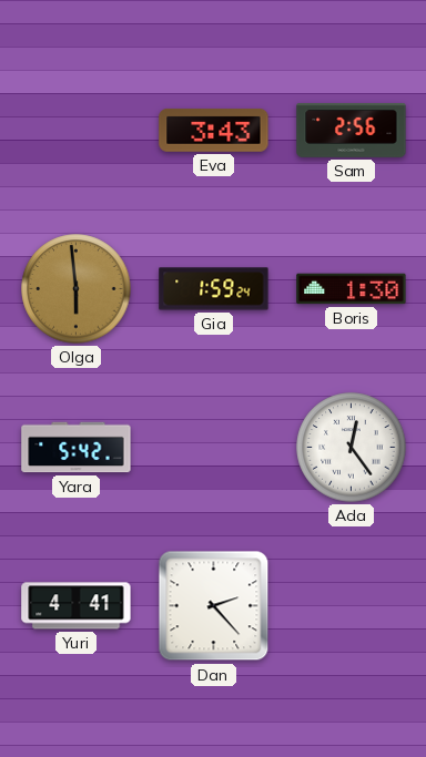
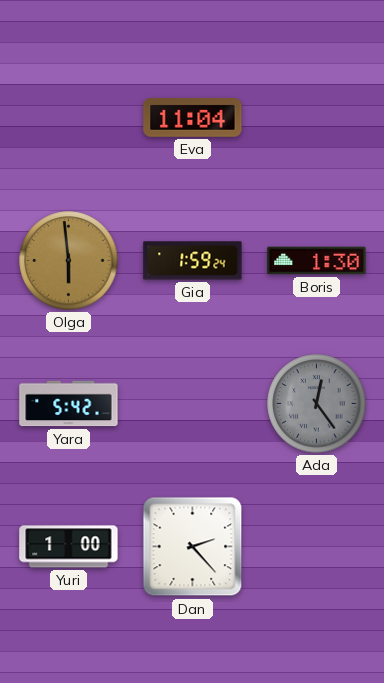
Eva: 3:43 -> 11:04 (193, 118)
Sam: 2:56 -> none (352, 130)
Ada dial: white -> grey (317, 404)
Yuri: 4:41 -> 1:00 (69, 547)
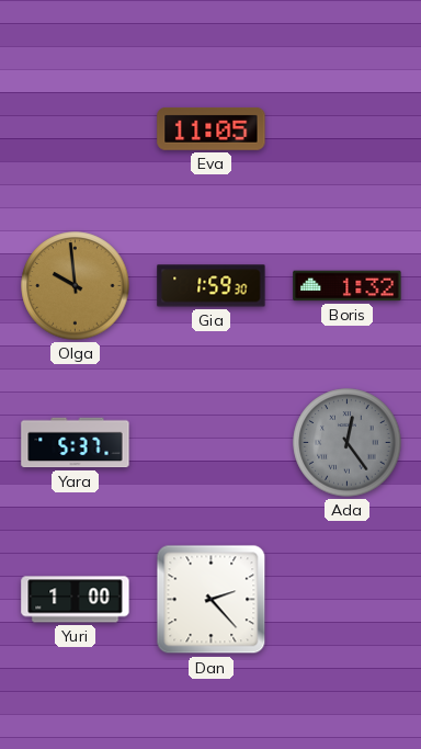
Eva: 11:04 -> 11:05 (212, 129)
Olga: 5:59 -> 9:59 (76, 286)
Gia: 1:59:24 -> 1:59:30 (212, 286)
Boris: 1:30 -> 1:32 (348, 286)
Yara: 5:42 -> 5:37 (76, 443)
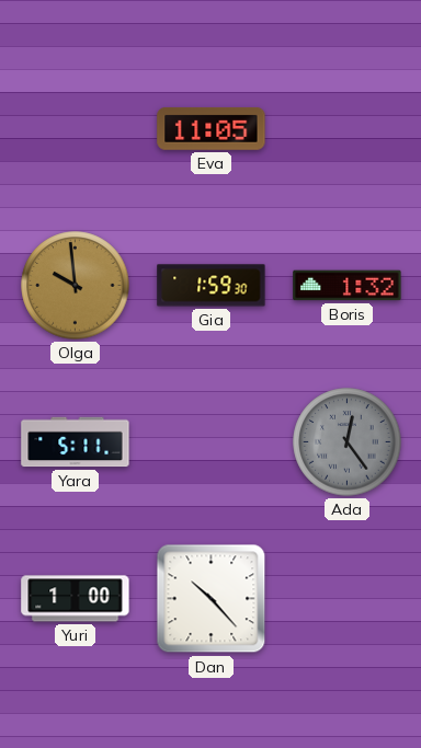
Yara: 5:37 -> 5:11 (76, 442)
Dan: 2:23 -> 10:23 (212, 599)
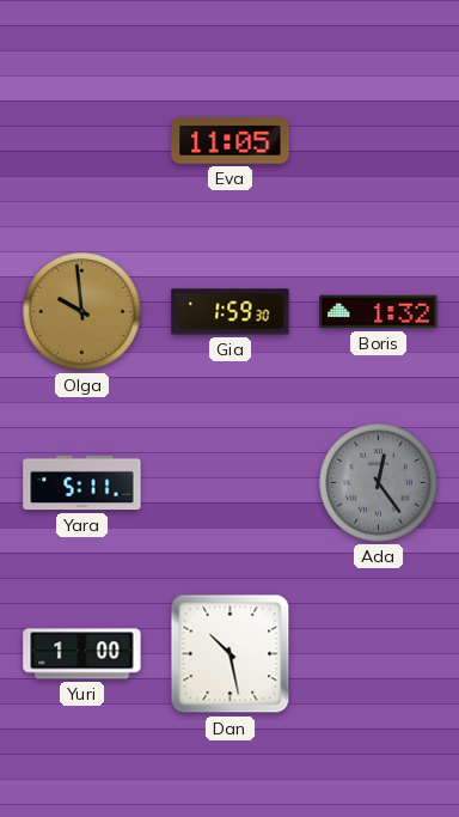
Dan: 10:23 -> 10:28 (231, 654)
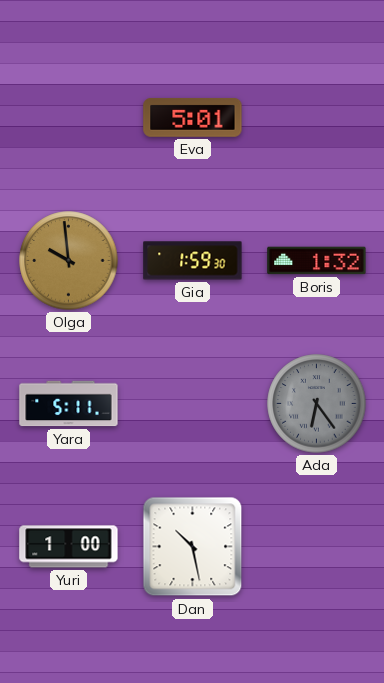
Eva: 11:05 -> 5:01 (193, 118)
Ada: 12:24 -> 6:24 (317, 404)
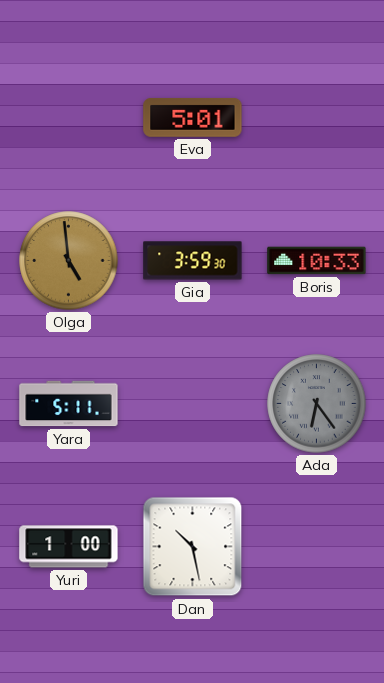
Olga: 9:59 -> 4:59 (69, 261)
Gia: 1:59 -> 3:59 (193, 261)
Boris: 1:32 -> 10:33 (317, 261)
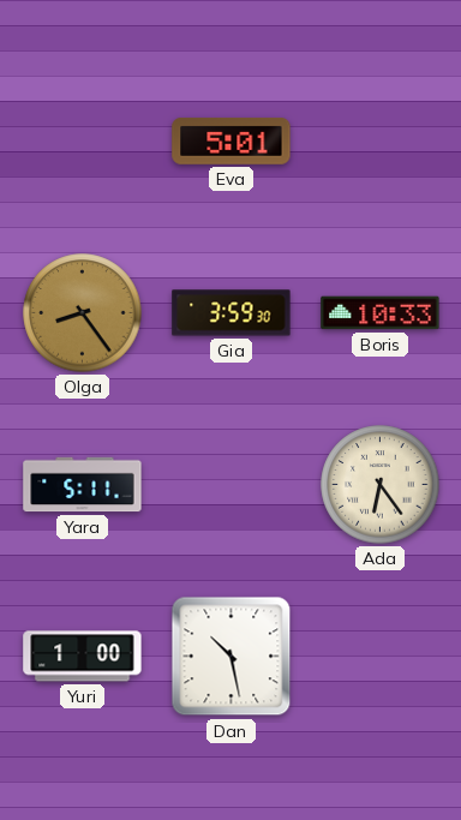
Olga: 4:59 -> 8:24 (83, 313)
Ada dial: grey -> cream (381, 485)
